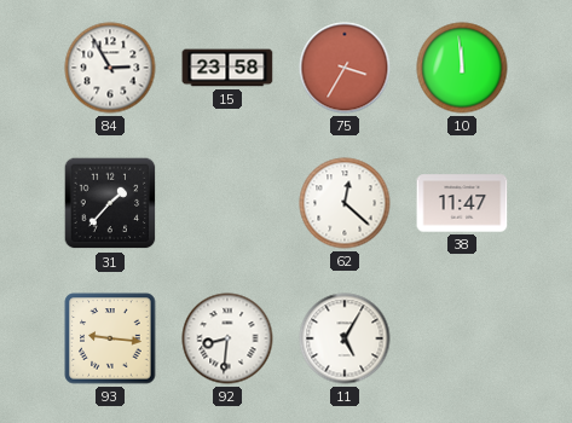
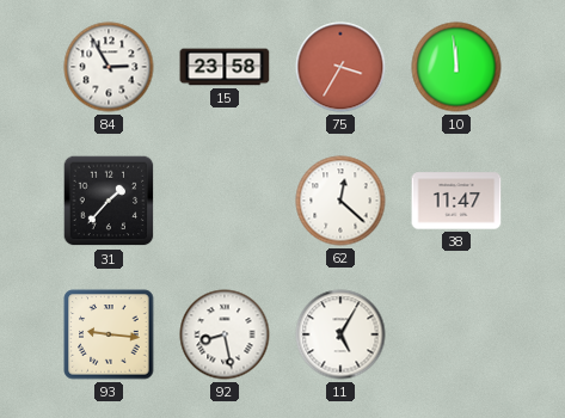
92: 8:31 -> 8:28 (225, 334)
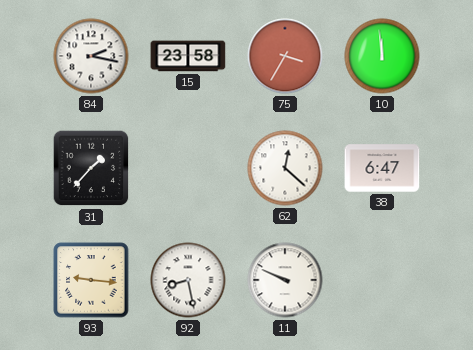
84: 2:55 -> 2:17 (91, 56)
38: 11:47 -> 6:47 (382, 168)
11: 5:05 -> 9:49 (285, 280)
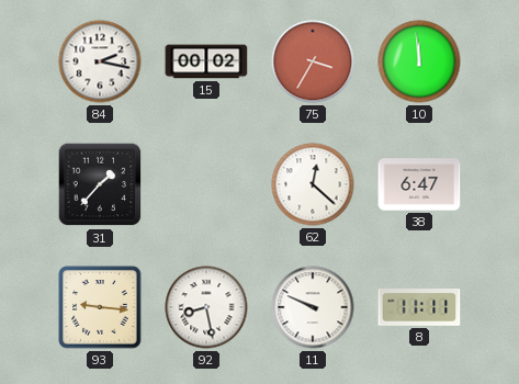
15: 23:58 -> 00:02 (206, 61)
8: none -> 11:11 (419, 308)
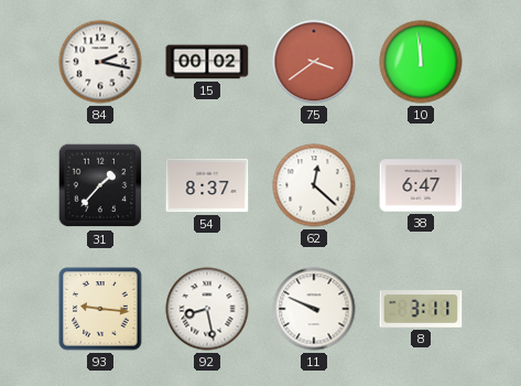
75: 3:35 -> 3:39 (314, 62)
54: none -> 8:37 (207, 185)
8: 11:11 -> 3:11 (421, 310)
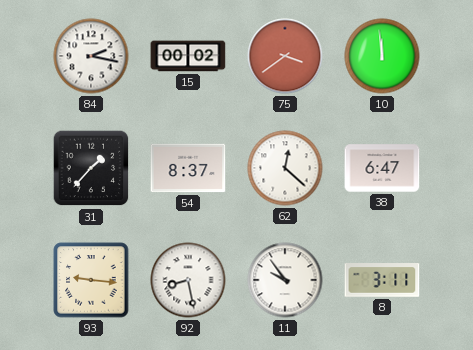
11: 9:49 -> 9:54 (285, 280)
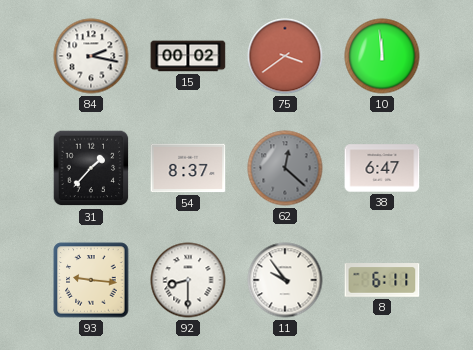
62 dial: white -> grey (285, 168)
92: 8:28 -> 8:30 (188, 280)
8: 3:11 -> 6:11 (382, 281)
